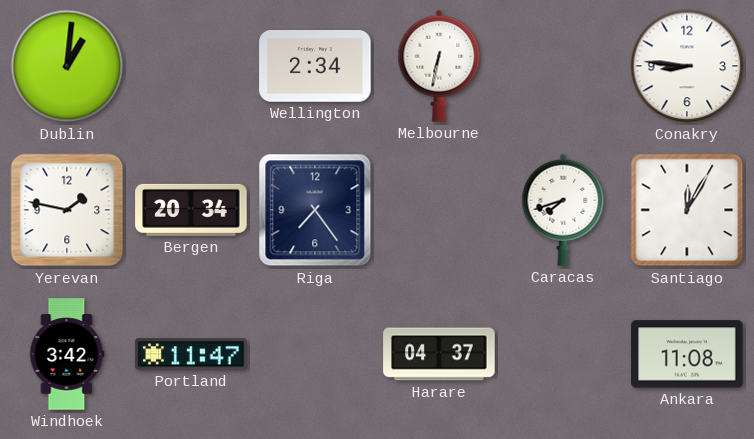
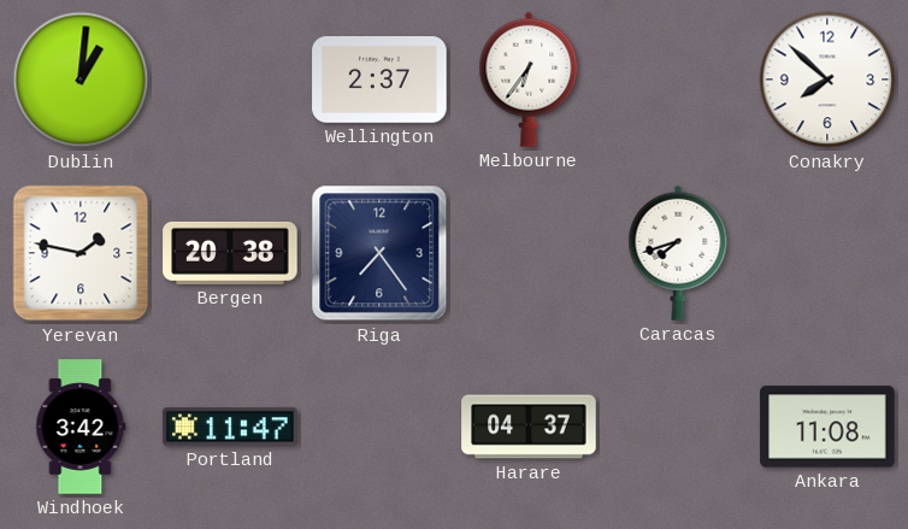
Wellington: 2:34 -> 2:37 (379, 81)
Melbourne: 6:32 -> 6:36 (529, 80)
Conakry: 8:46 -> 7:52 (827, 80)
Bergen: 20:34 -> 20:38 (230, 253)
Santiago: 12:05 -> none (687, 210)
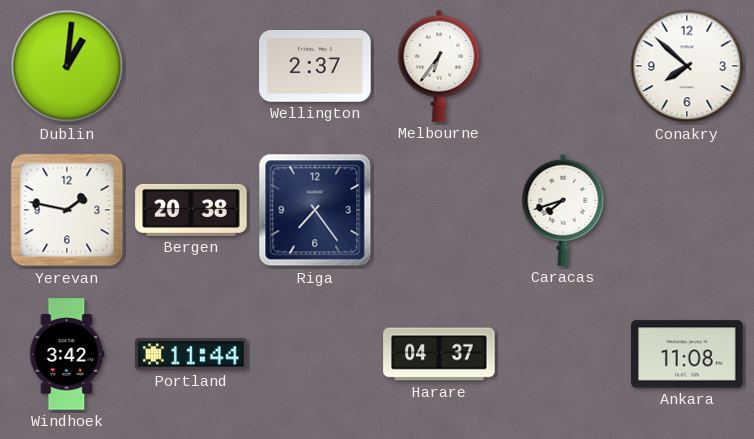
Portland: 11:47 -> 11:44 (191, 354)
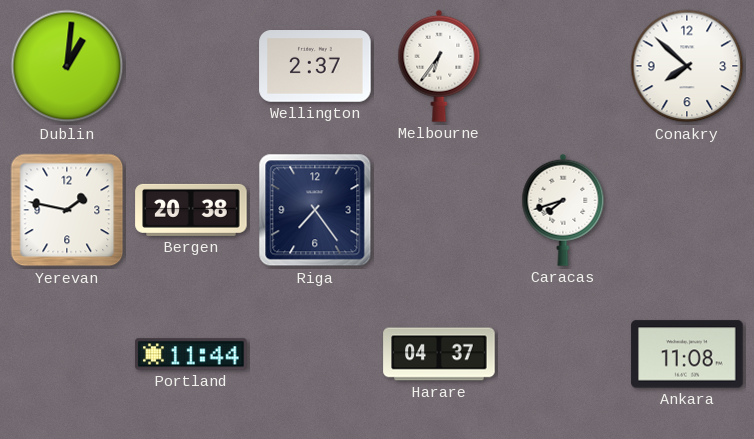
Windhoek: 3:42 -> none (67, 354)
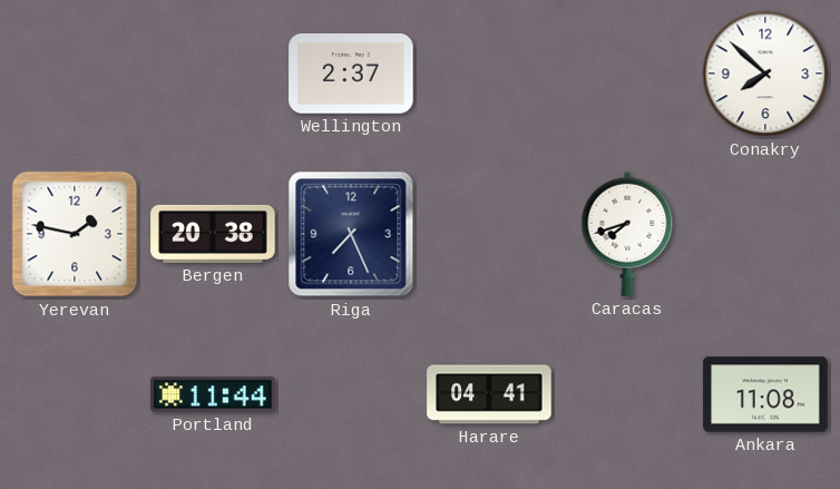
Dublin: 1:01 -> none (67, 66)
Melbourne: 6:36 -> none (439, 66)
Riga: 7:24 -> 7:26 (351, 234)
Harare: 04:37 -> 04:41 (489, 394)
